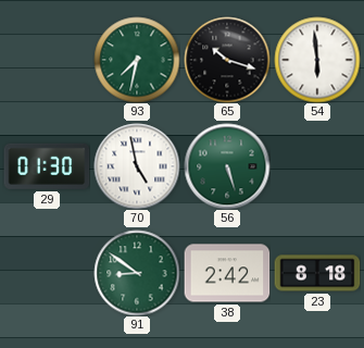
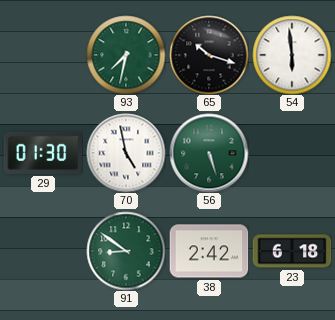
23: 8:18 -> 6:18 (292, 251)
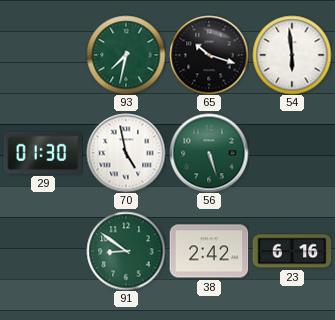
23: 6:18 -> 6:16 (292, 251)
